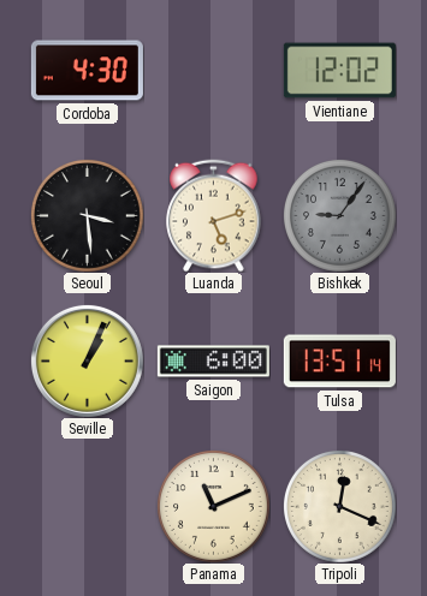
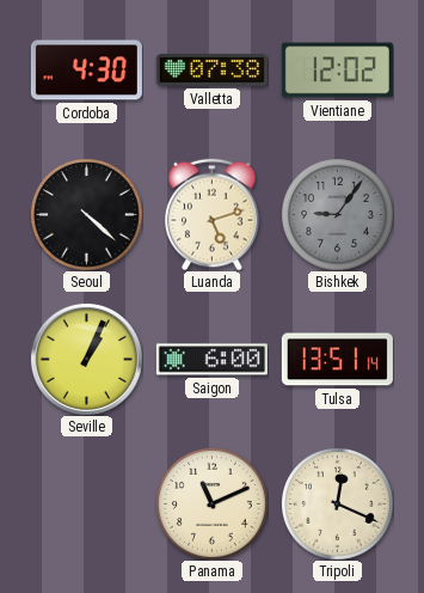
Valletta: none -> 07:38 (211, 71)
Seoul: 3:29 -> 4:22 (86, 214)
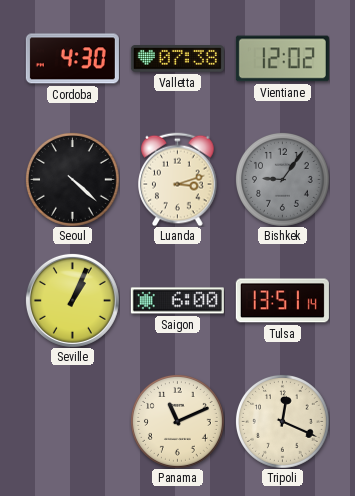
Luanda: 5:12 -> 3:12 (178, 179)
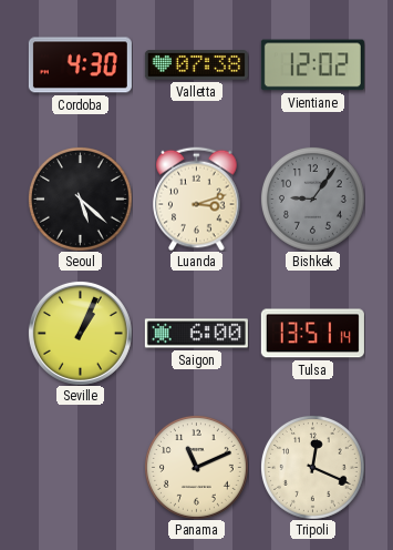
Seoul: 4:22 -> 5:22 (80, 198)
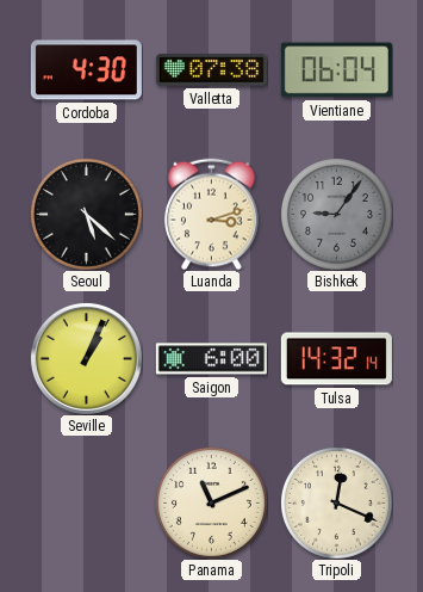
Vientiane: 12:02 -> 06:04 (336, 70)
Tulsa: 13:51 -> 14:32 (336, 359)
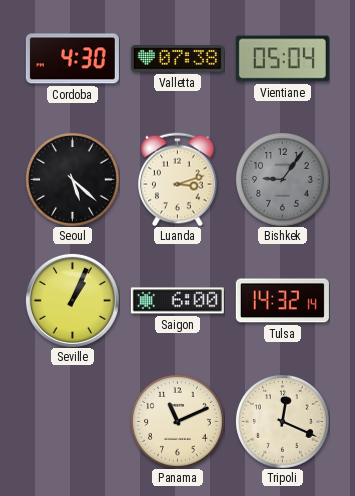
Vientiane: 06:04 -> 05:04 (282, 59)
